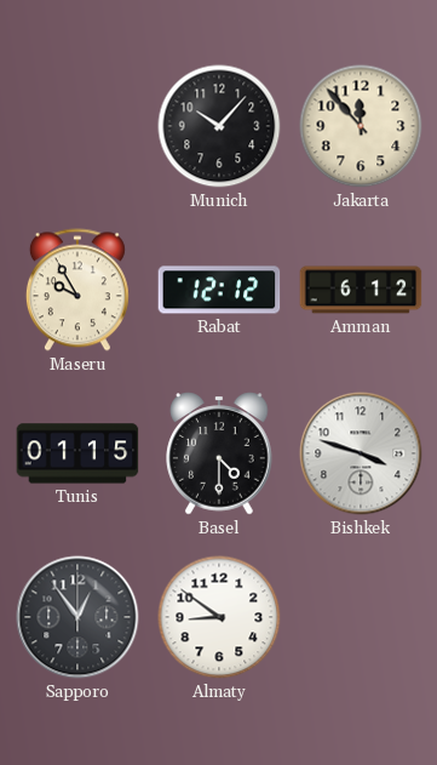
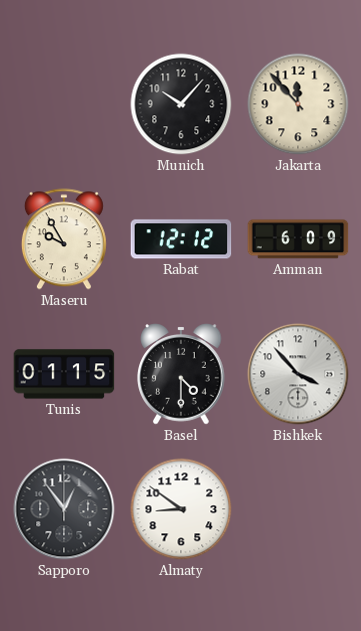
Amman: 6:12 -> 6:09 (298, 239)
Bishkek: 3:48 -> 3:53 (298, 374)
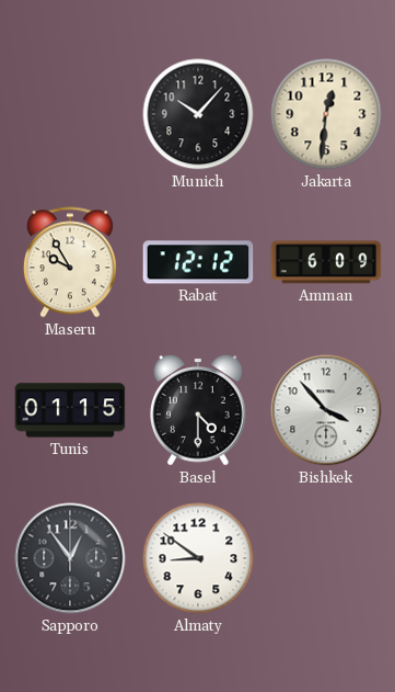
Jakarta: 11:53 -> 12:31 (326, 114)
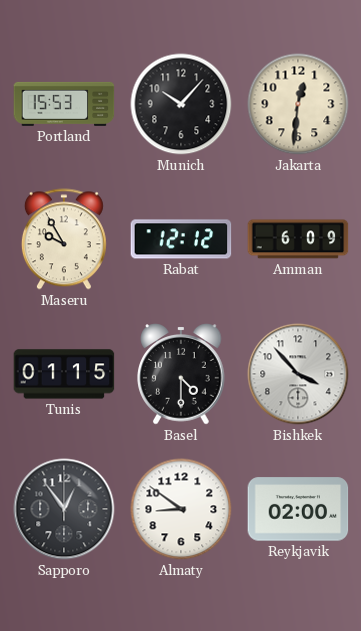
Portland: none -> 15:53 (64, 104)
Reykjavik: none -> 02:00 (298, 509)
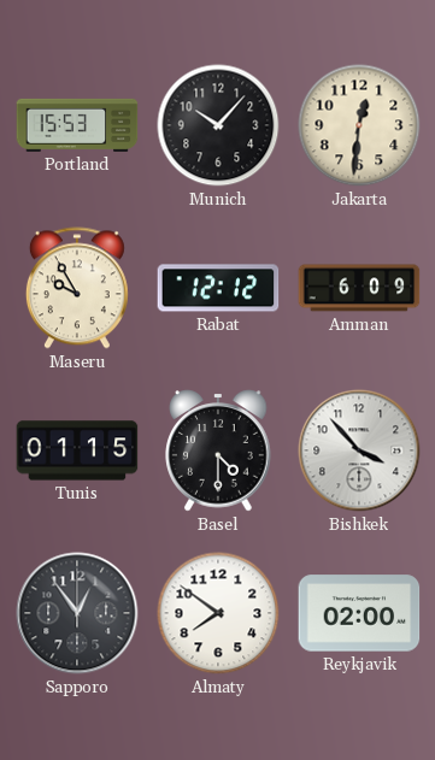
Almaty: 8:51 -> 7:51 (218, 613)
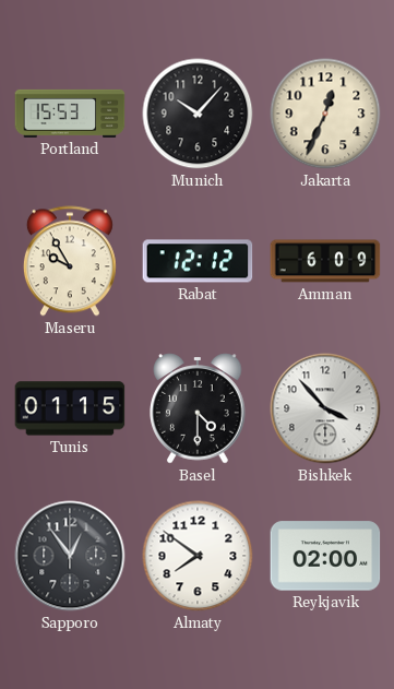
Jakarta: 12:31 -> 12:34 (325, 114)
